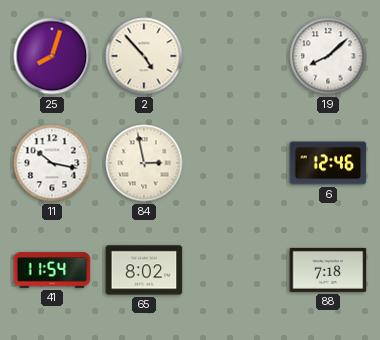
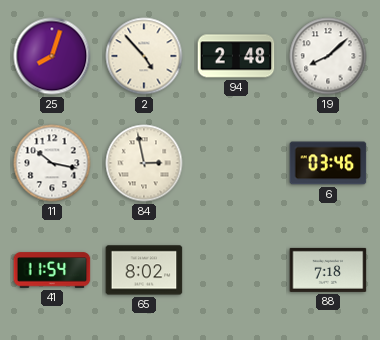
94: none -> 2:48 (236, 56)
6: 12:46 -> 03:46 (328, 163)
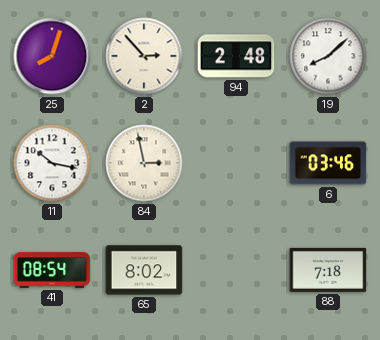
2: 4:53 -> 2:53 (144, 56)
41: 11:54 -> 08:54 (52, 270)
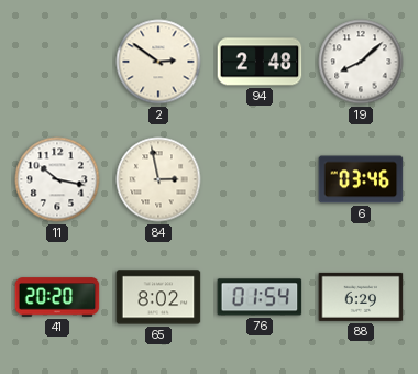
25: 8:03 -> none (52, 56)
2: 2:53 -> 2:51 (158, 62)
41: 08:54 -> 20:20 (57, 297)
76: none -> 01:54 (260, 297)
88: 7:18 -> 6:29 (361, 297)
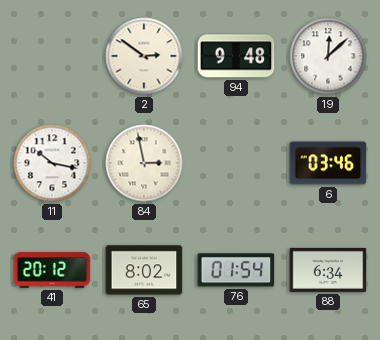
94: 2:48 -> 9:48 (236, 56)
19: 8:08 -> 12:08 (328, 56)
41: 20:20 -> 20:12 (52, 270)
88: 6:29 -> 6:34 (328, 270)
